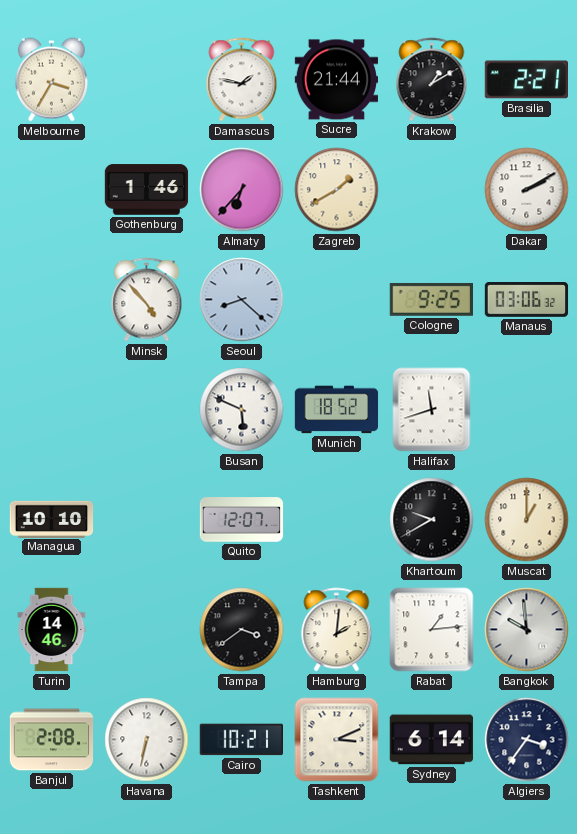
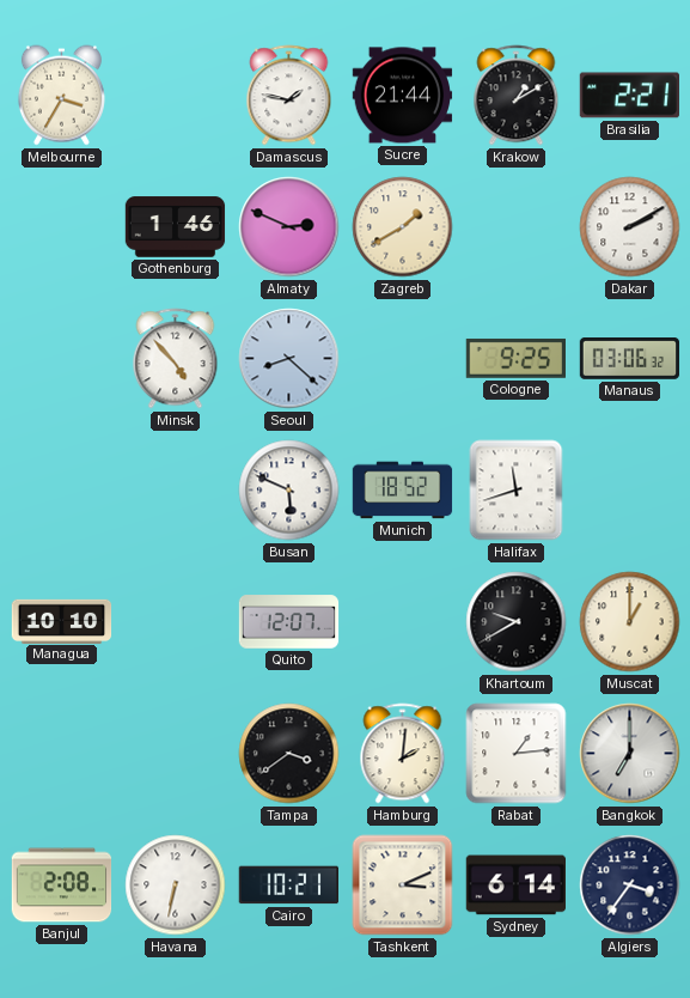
Almaty: 6:37 -> 2:49 (289, 227)
Turin: 14:46 -> none (52, 630)
Bangkok: 9:59 -> 7:00 (630, 754)
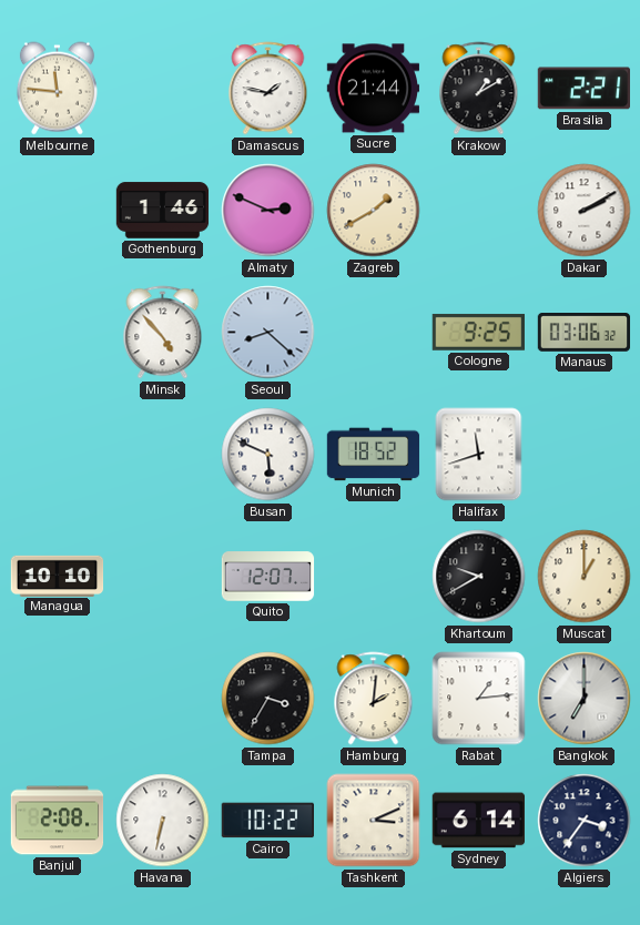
Melbourne: 3:35 -> 11:46 (57, 89)
Tampa: 3:39 -> 3:35 (268, 699)
Cairo: 10:21 -> 10:22 (267, 821)
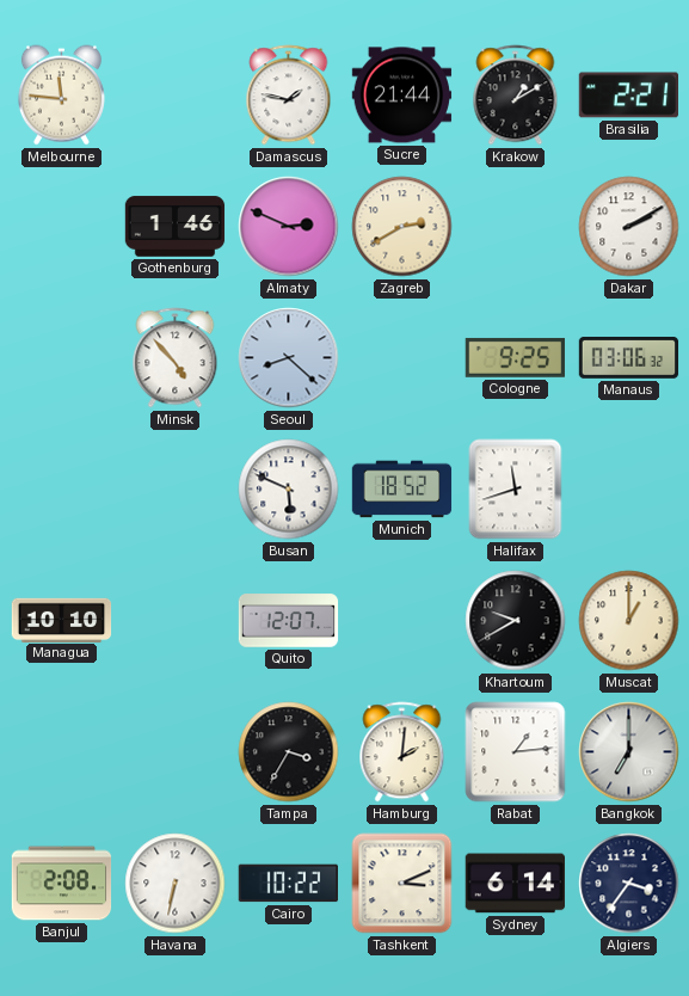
Zagreb: 1:40 -> 2:40 (402, 227)
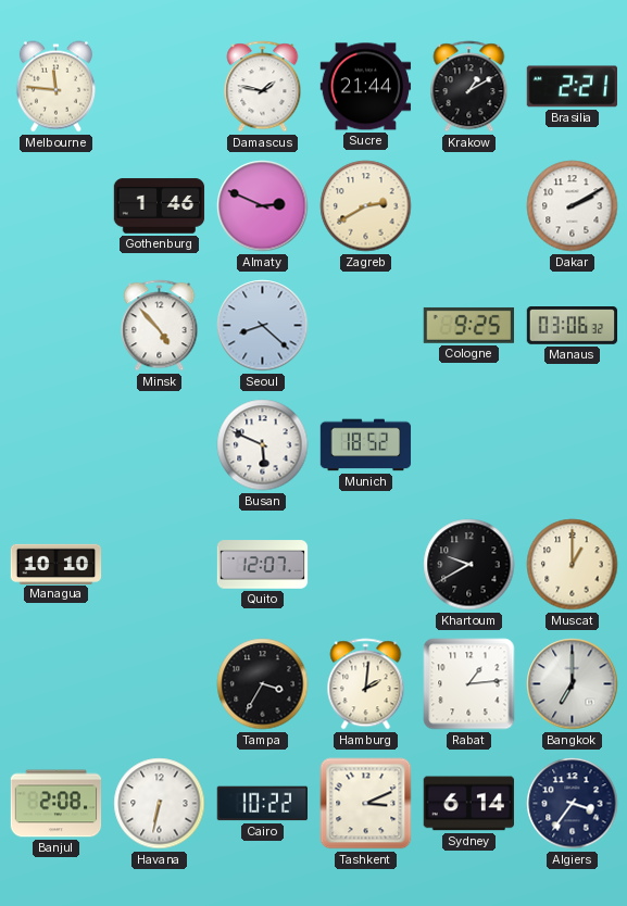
Halifax: 11:42 -> none (516, 490)
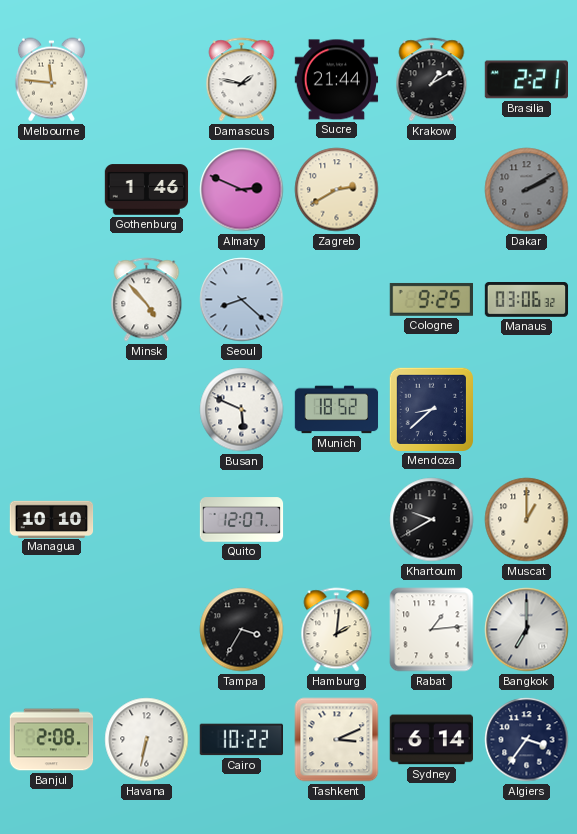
Dakar dial: white -> grey (527, 190)
Mendoza: none -> 8:38 (431, 409)
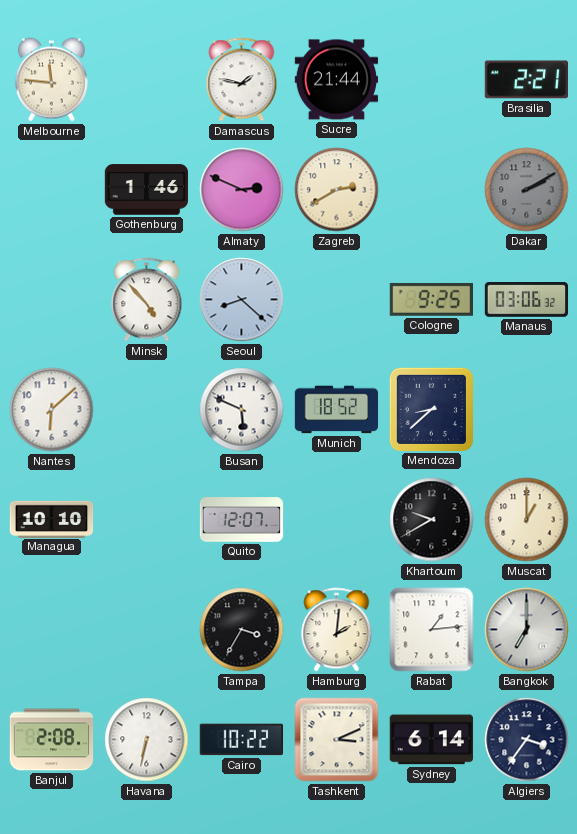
Krakow: 1:10 -> none (432, 80)
Nantes: none -> 6:08 (52, 410)
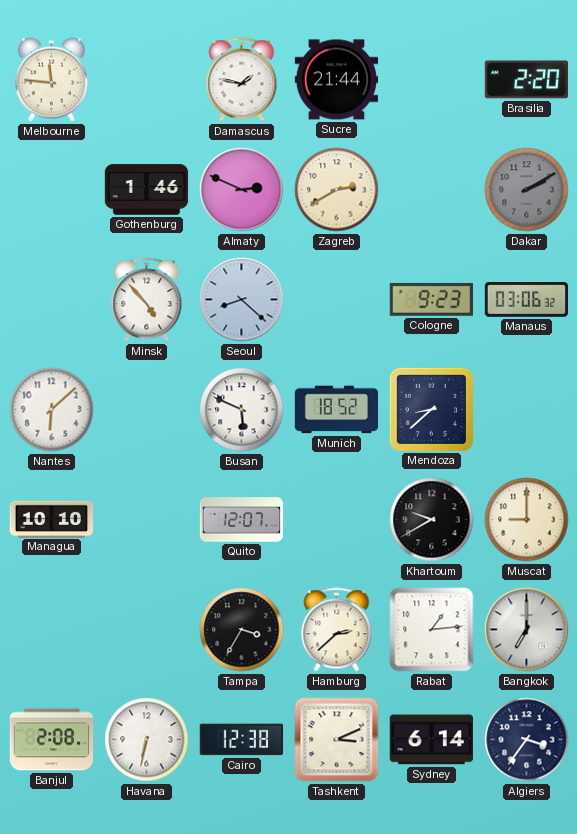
Brasilia: 2:21 -> 2:20 (527, 80)
Cologne: 9:25 -> 9:23 (431, 299)
Muscat: 1:00 -> 9:00 (527, 520)
Hamburg: 2:01 -> 2:38 (337, 630)
Cairo: 10:22 -> 12:38 (241, 740)
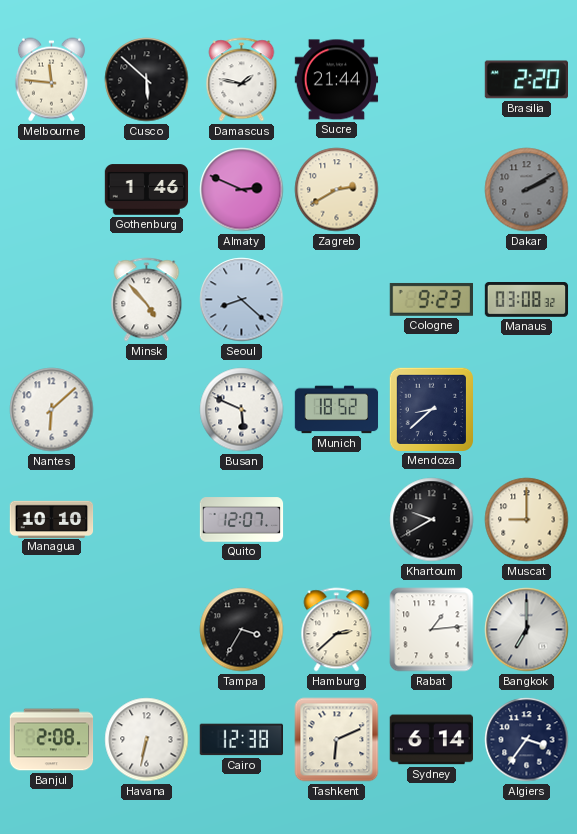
Cusco: none -> 5:52 (147, 80)
Manaus: 03:06 -> 03:08 (527, 300)
Tashkent: 3:11 -> 6:11 (337, 740)
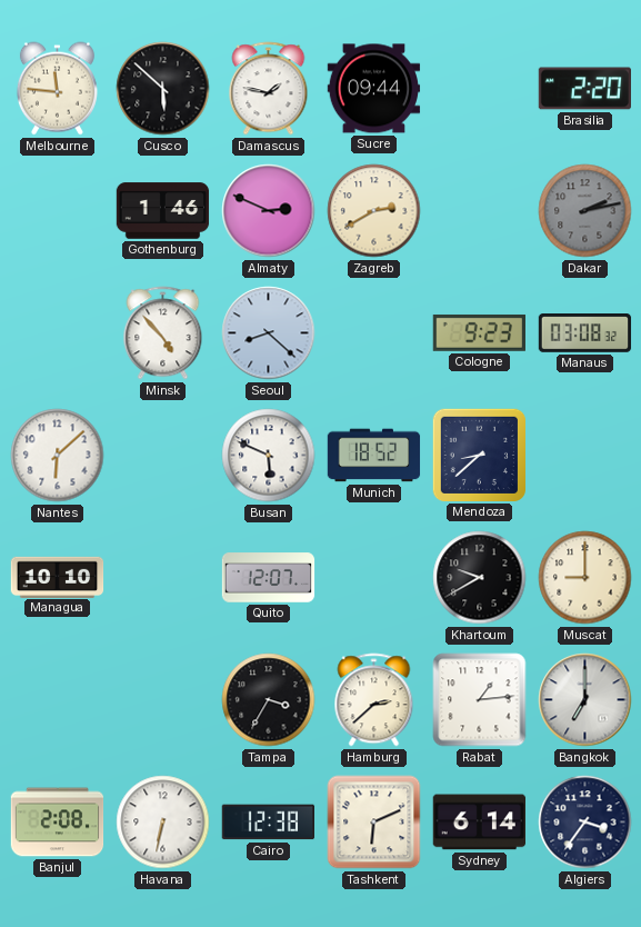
Sucre: 21:44 -> 09:44 (374, 89)
Dakar: 2:10 -> 2:13 (585, 211)
